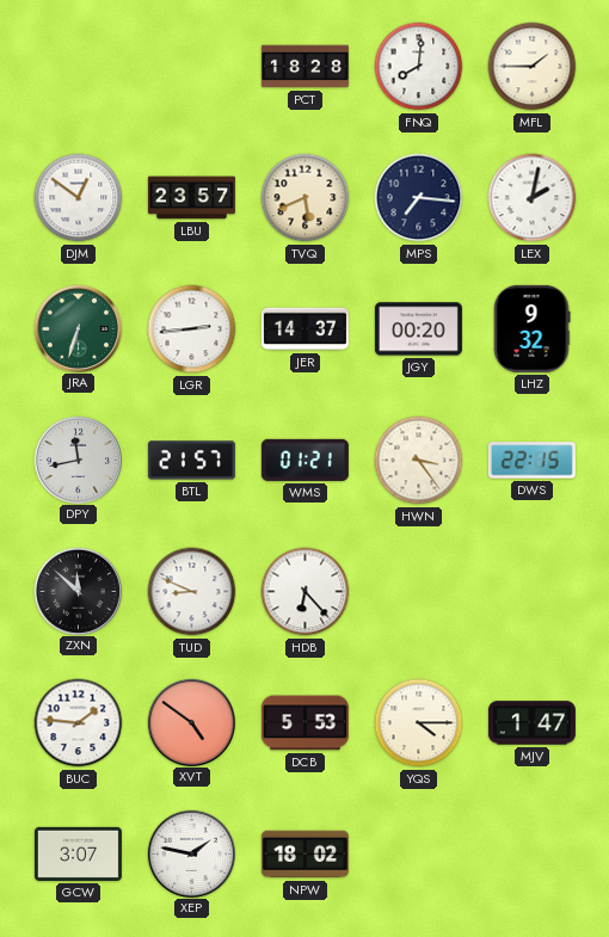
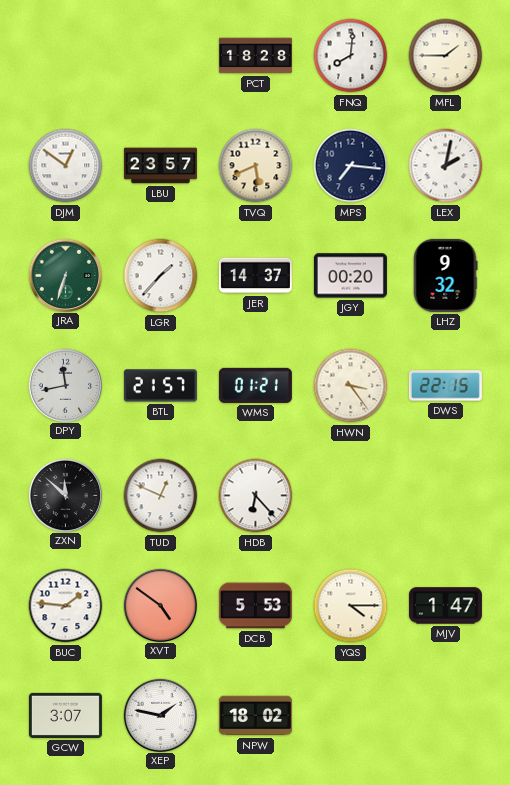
LGR: 2:44 -> 1:37 (161, 276)
TUD: 8:49 -> 12:49 (161, 496)
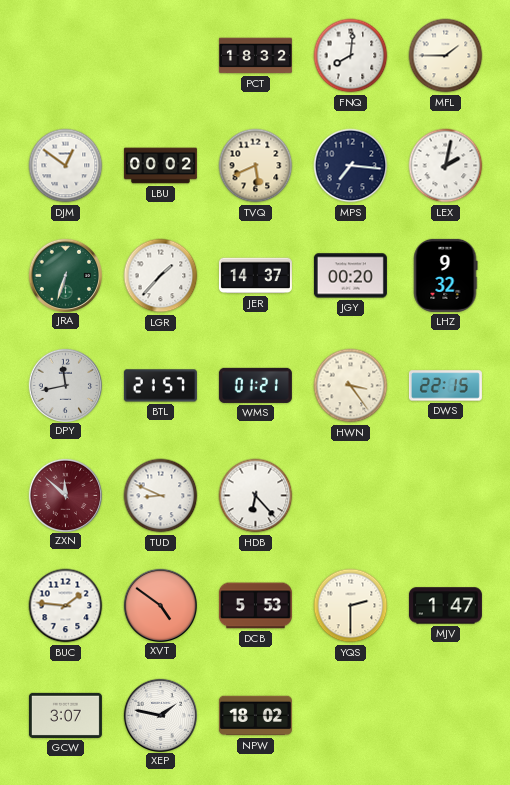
PCT: 18:28 -> 18:32 (255, 56)
LBU: 23:57 -> 00:02 (160, 166)
ZXN dial: black -> burgundy (65, 495)
TUD: 12:49 -> 8:49 (161, 496)
YQS: 4:15 -> 2:30 (351, 606)
